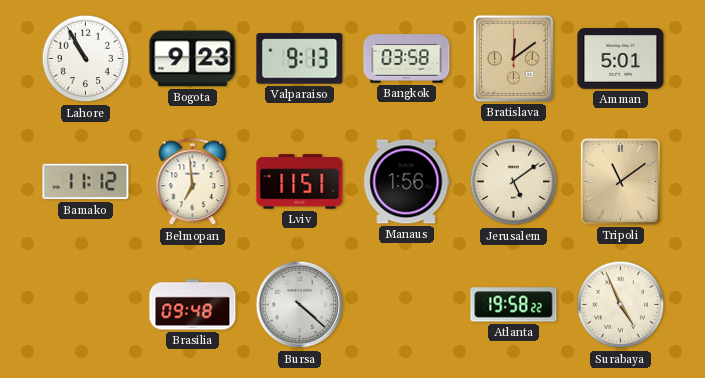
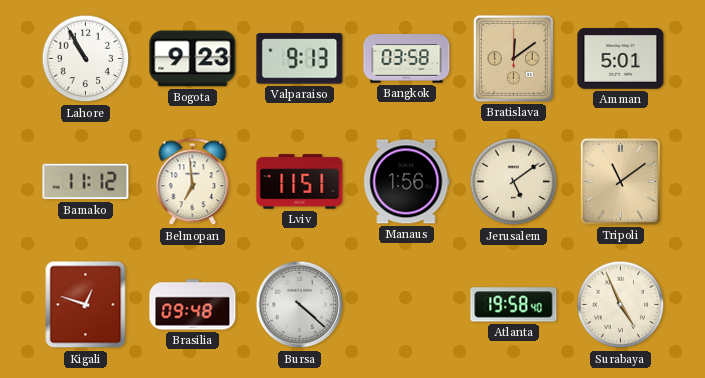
Kigali: none -> 12:48 (86, 305)
Atlanta: 19:58:22 -> 19:58:40 (514, 305)
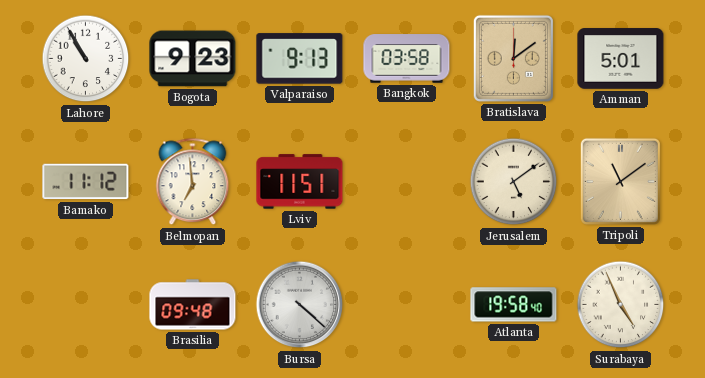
Manaus: 1:56 -> none (407, 182)
Kigali: 12:48 -> none (86, 305)
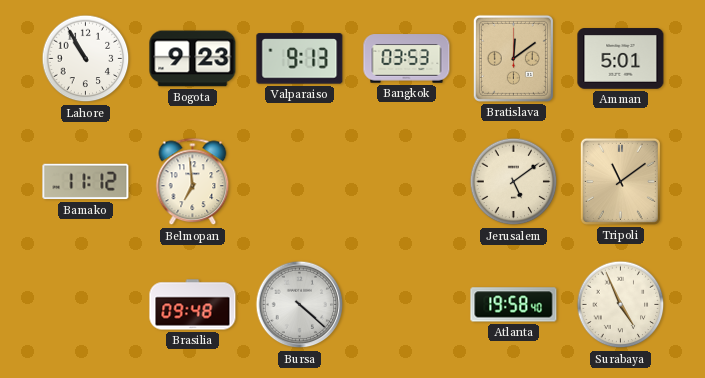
Bangkok: 03:58 -> 03:53 (407, 59)
Lviv: 11:51 -> none (300, 182)
